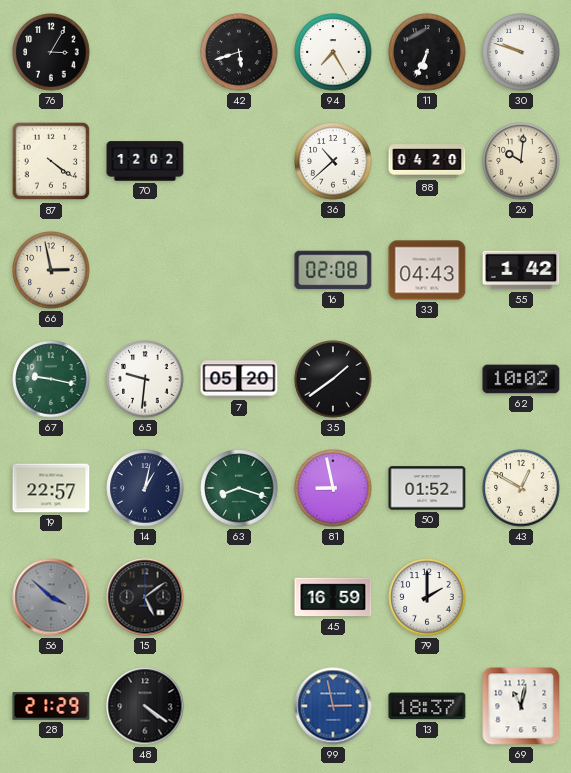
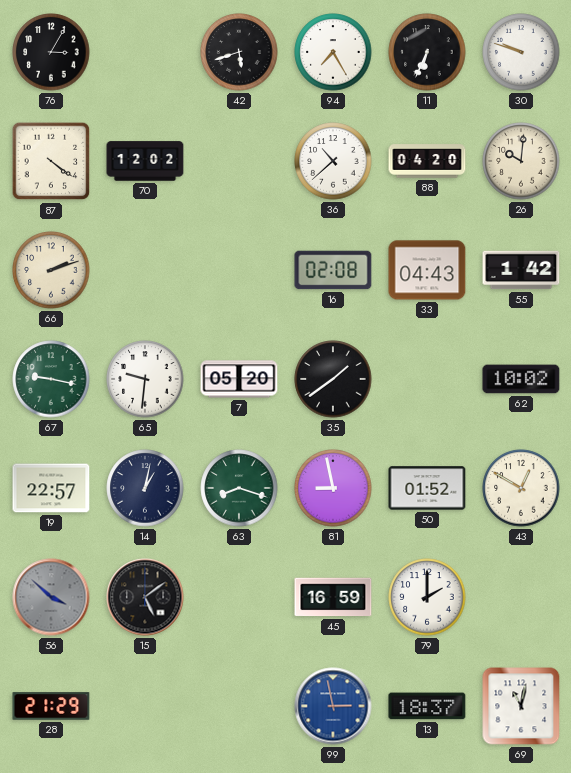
66: 2:58 -> 2:12 (51, 270)
48: 4:21 -> none (145, 706)
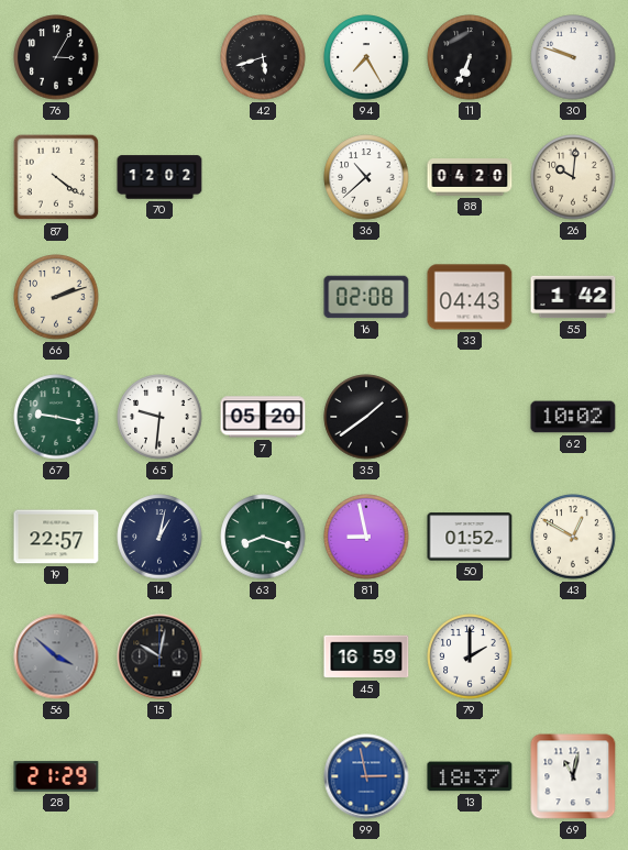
15: 5:09 -> 10:02 (159, 656)
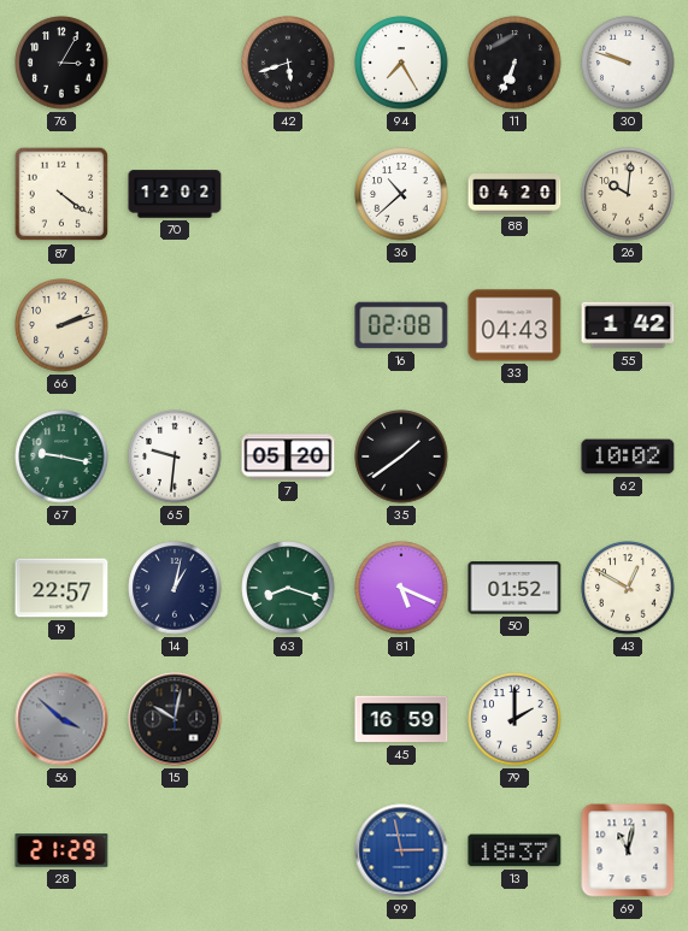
81: 8:58 -> 5:19 (401, 588)
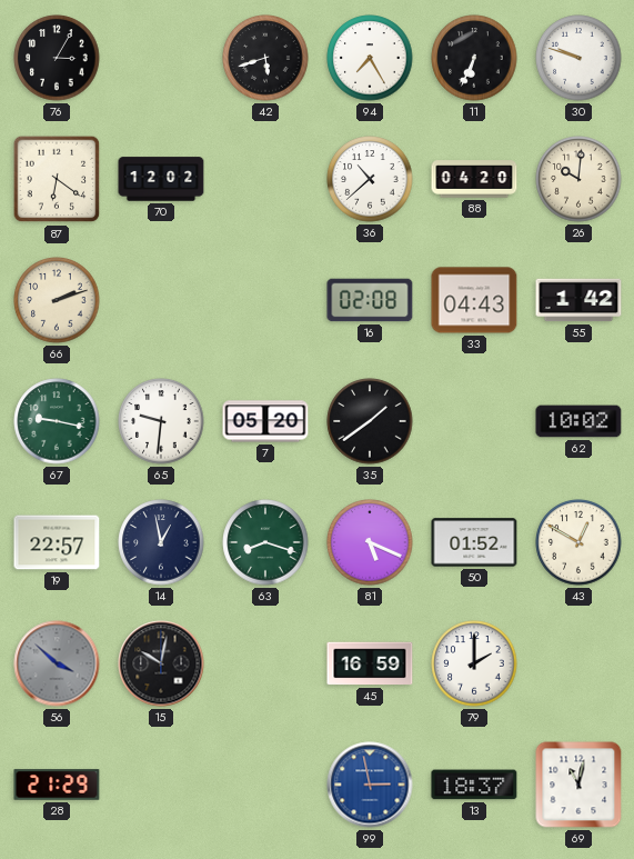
87: 4:21 -> 6:21 (57, 179)
14: 1:02 -> 12:58 (161, 542)
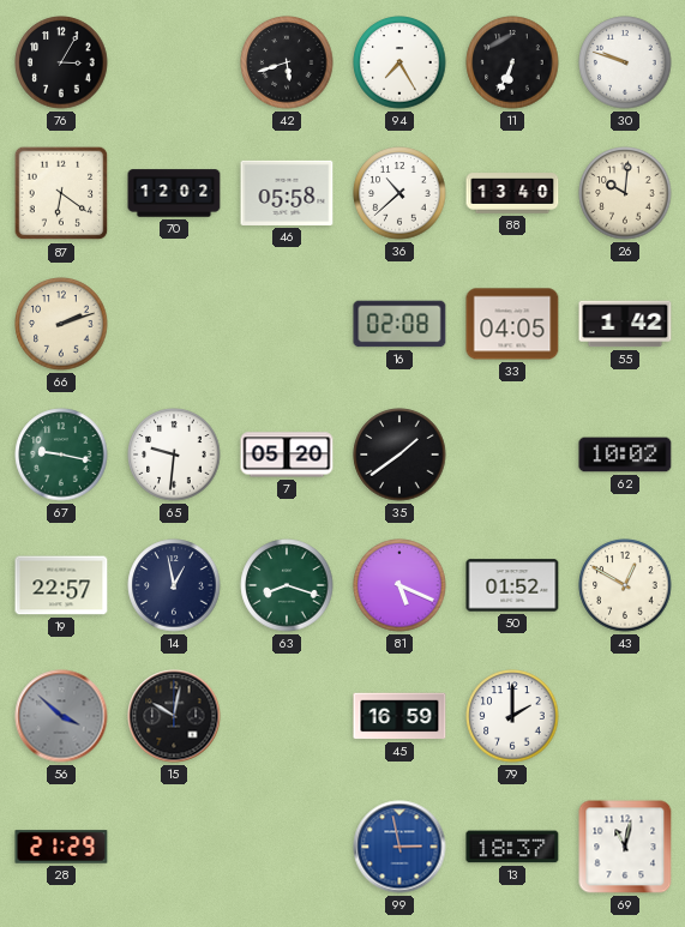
46: none -> 05:58 (287, 193)
88: 04:20 -> 13:40 (512, 193)
33: 04:43 -> 04:05 (512, 324)
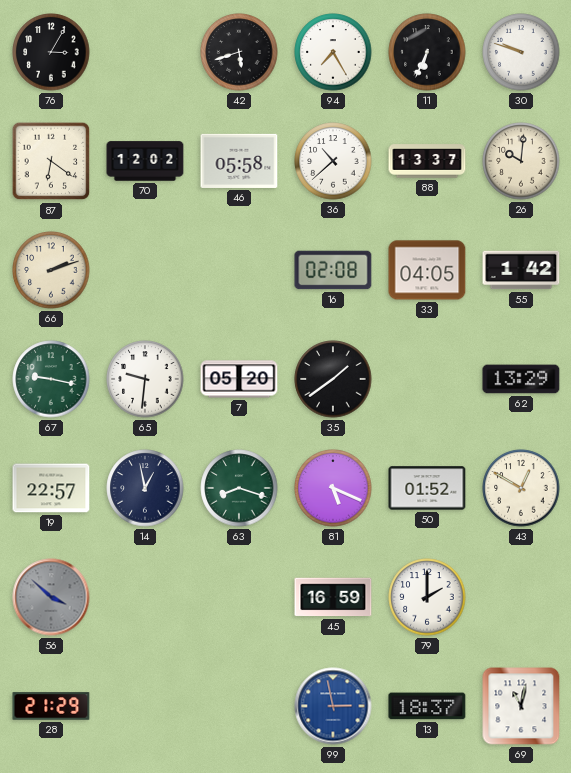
88: 13:40 -> 13:37 (427, 161)
62: 10:02 -> 13:29 (521, 379)
15: 10:02 -> none (174, 716)
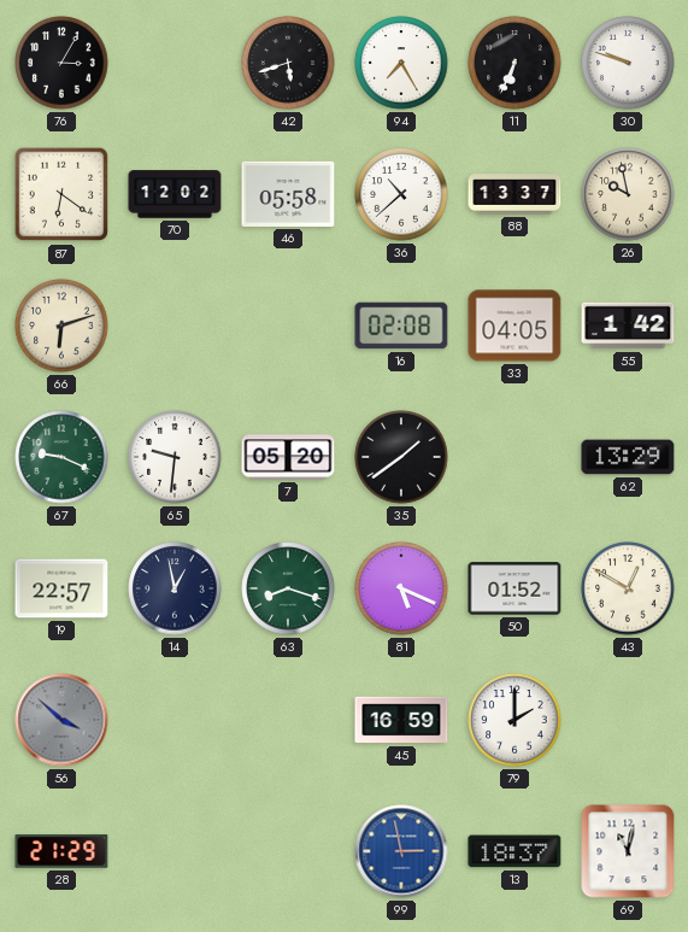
26: 10:01 -> 9:58 (628, 194)
66: 2:12 -> 6:12 (61, 326)
67: 9:17 -> 9:19 (61, 457)
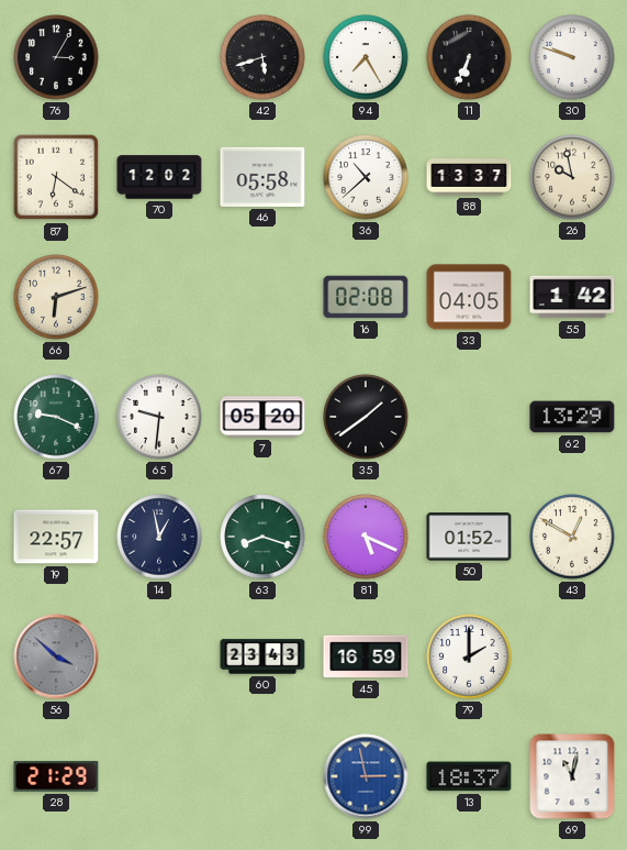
60: none -> 23:43 (262, 656)
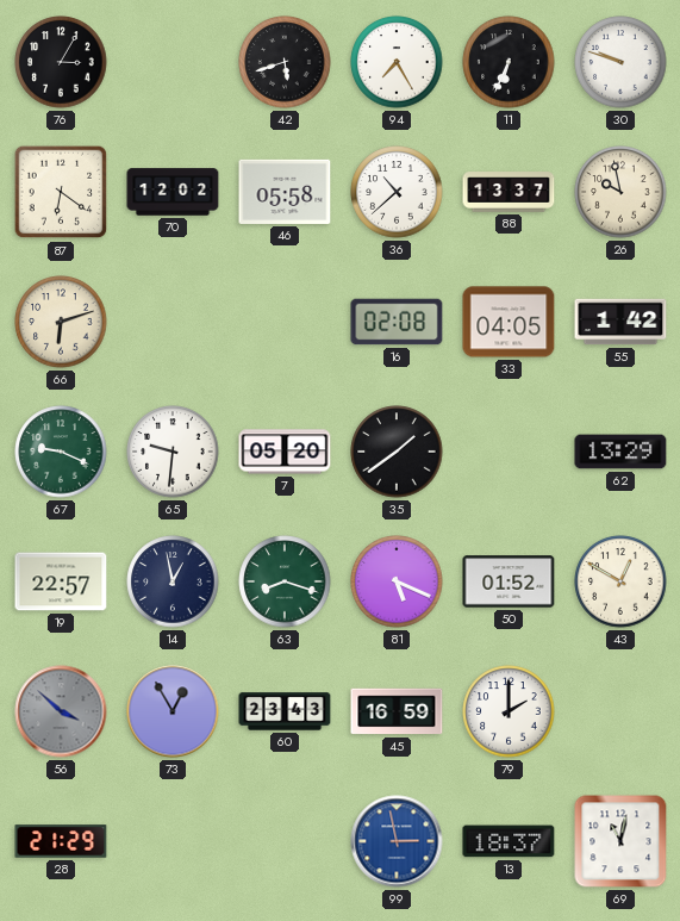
73: none -> 12:55 (173, 711)
